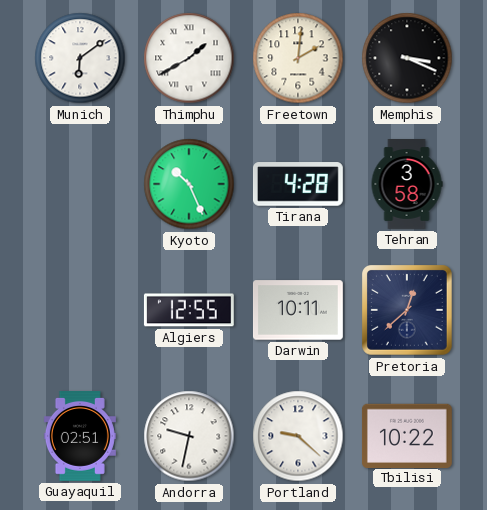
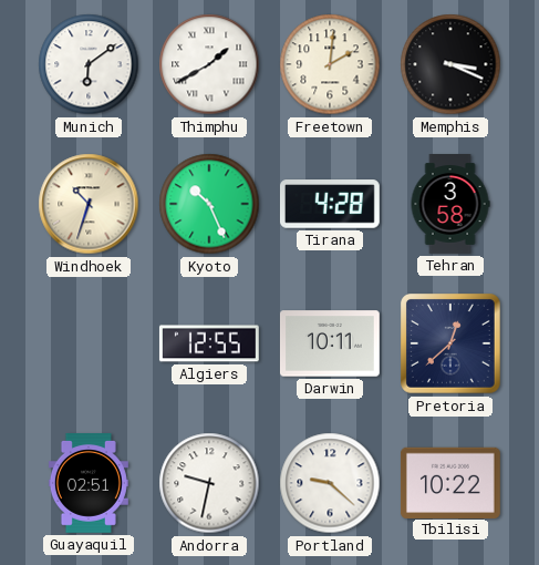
Windhoek: none -> 10:33 (89, 204)
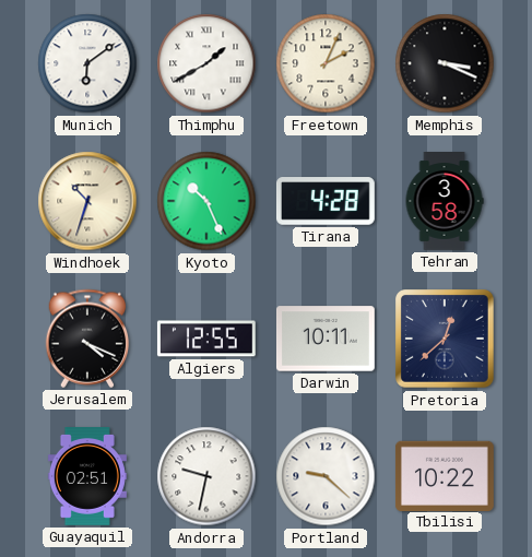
Freetown: 2:01 -> 2:04 (326, 63)
Jerusalem: none -> 4:19 (87, 339)
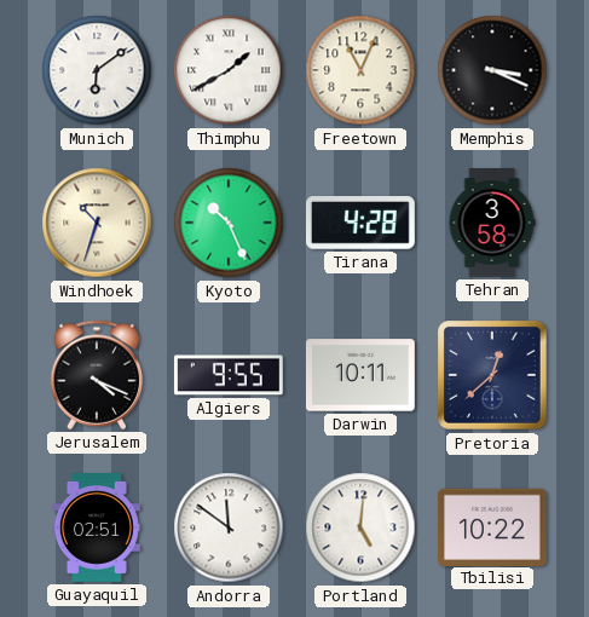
Freetown: 2:04 -> 11:04 (360, 70)
Algiers: 12:55 -> 9:55 (229, 375)
Andorra: 9:32 -> 11:51 (229, 527)
Portland: 9:22 -> 5:01 (360, 527)
